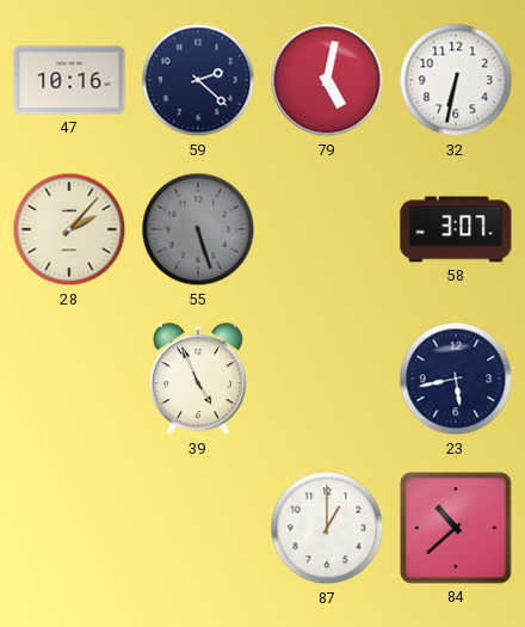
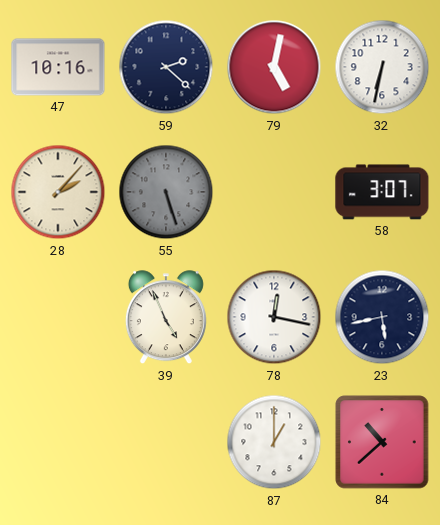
78: none -> 12:17 (274, 317)
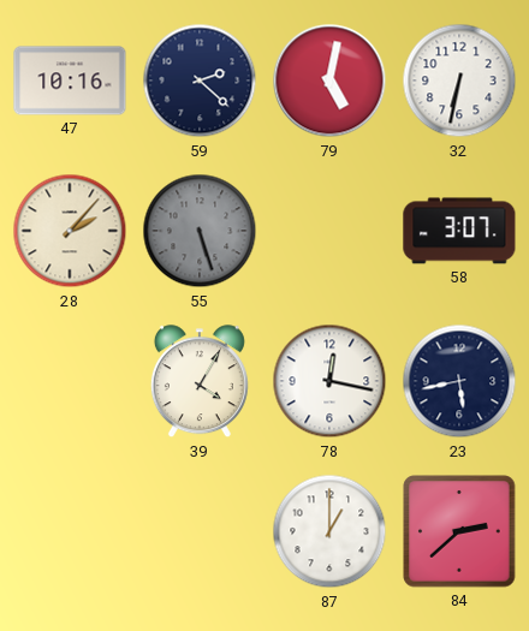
39: 4:56 -> 4:05 (200, 382)
84: 10:38 -> 2:38 (459, 531)
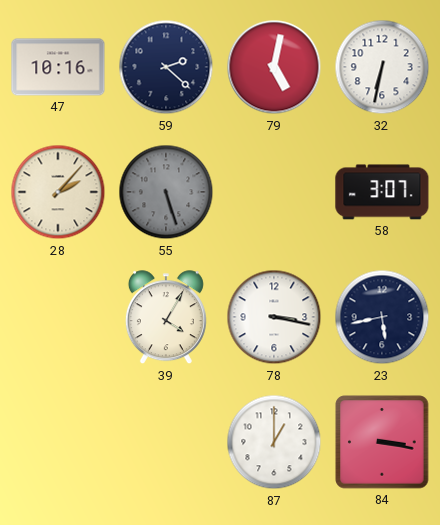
78: 12:17 -> 3:17 (274, 317)
84: 2:38 -> 3:17 (382, 442)
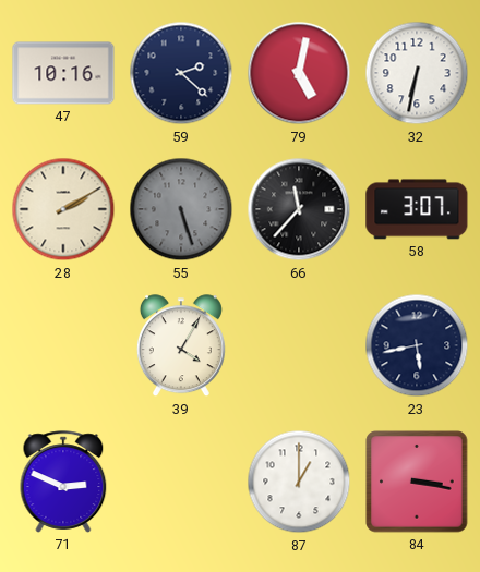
28: 2:07 -> 2:10 (63, 209)
66: none -> 11:37 (299, 209)
78: 3:17 -> none (274, 317)
71: none -> 2:49 (63, 482)
